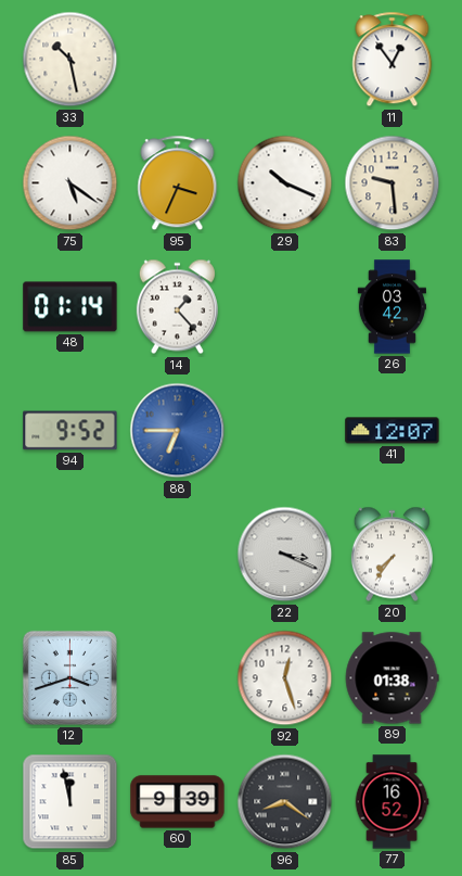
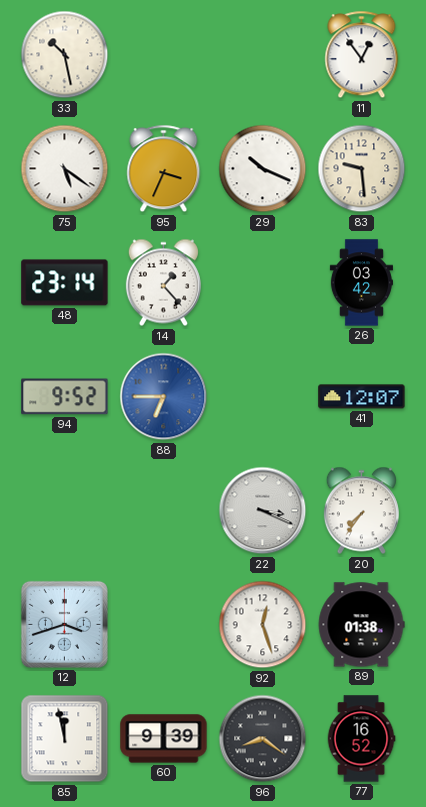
48: 01:14 -> 23:14 (65, 283)
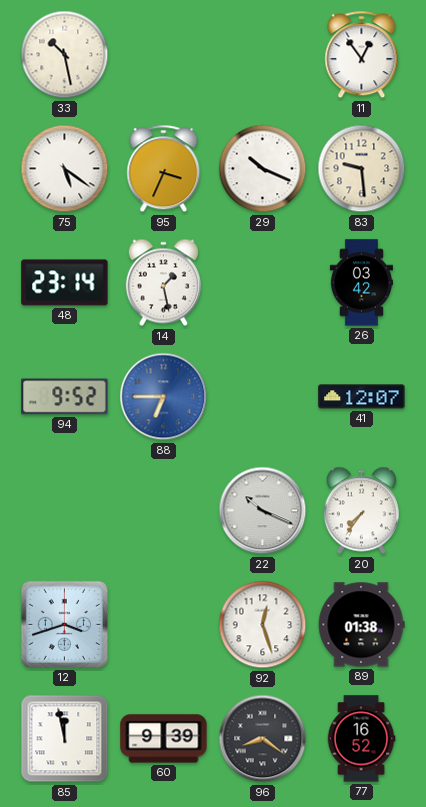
14: 1:23 -> 1:28 (163, 283)
22: 3:19 -> 10:19 (263, 511)
